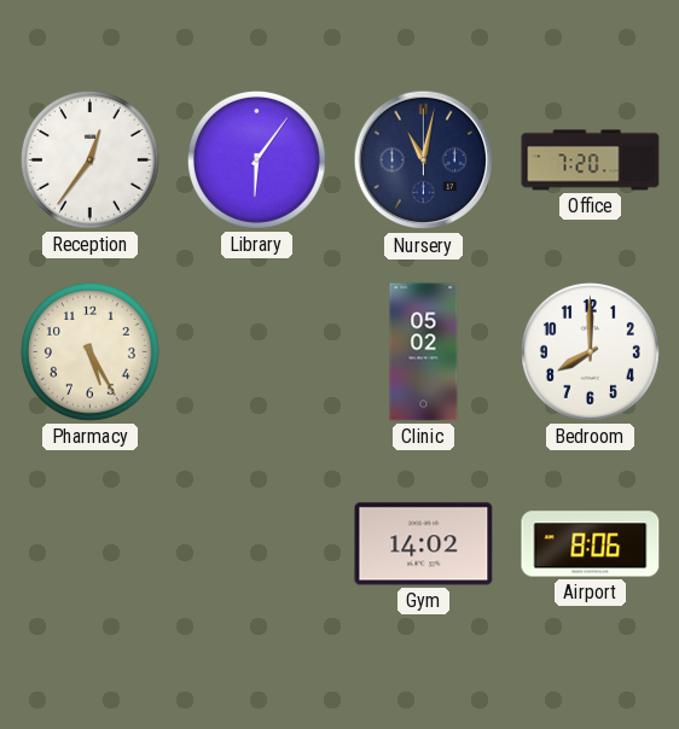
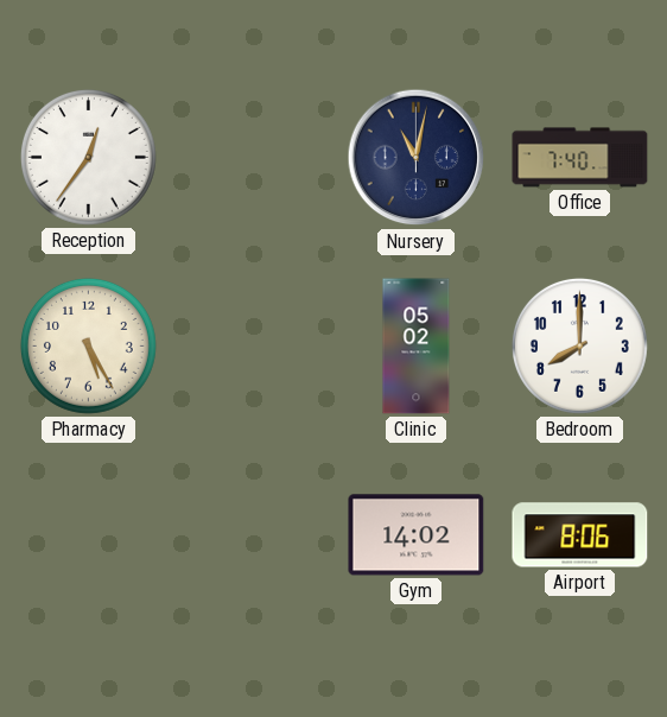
Library: 6:06 -> none (256, 159)
Office: 7:20 -> 7:40 (580, 158)
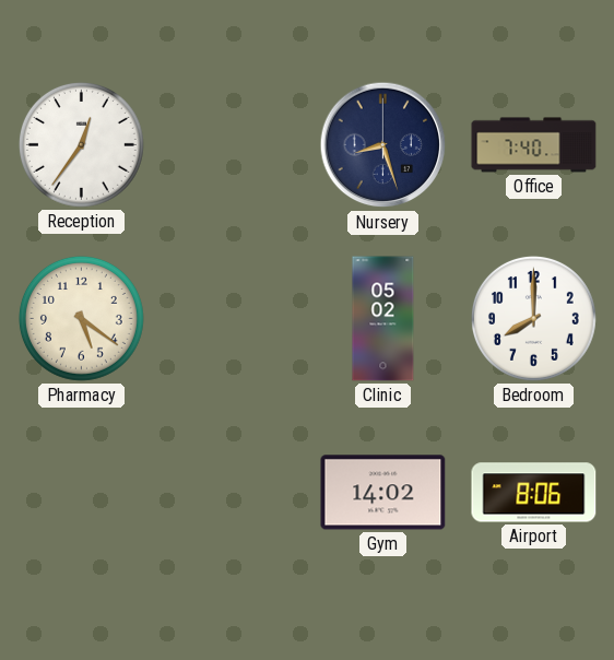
Nursery: 11:02 -> 8:27 (383, 145)
Pharmacy: 5:25 -> 5:21 (81, 318)
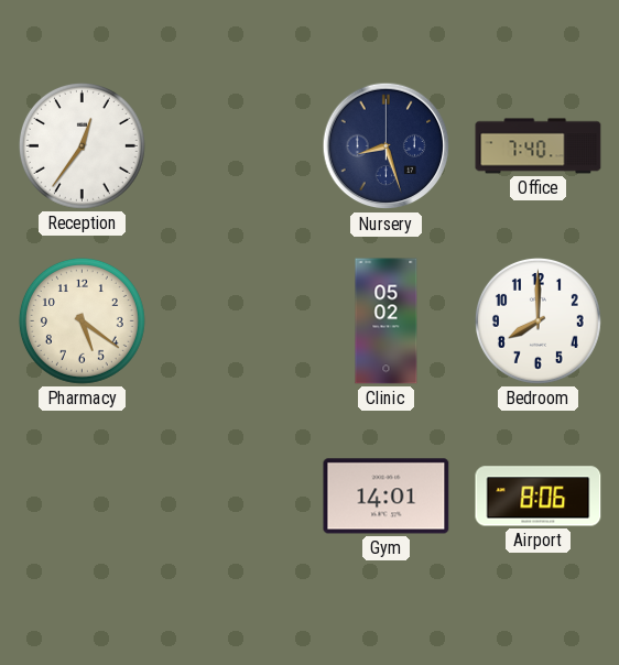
Gym: 14:02 -> 14:01 (387, 497)
